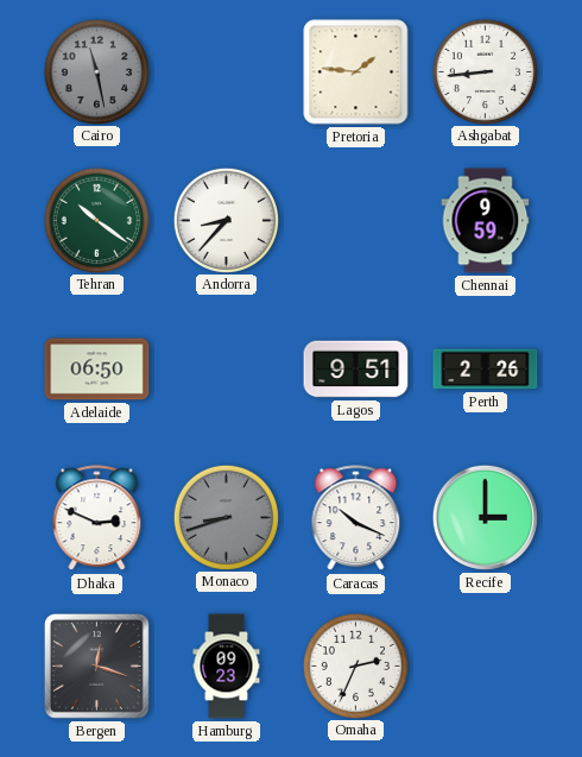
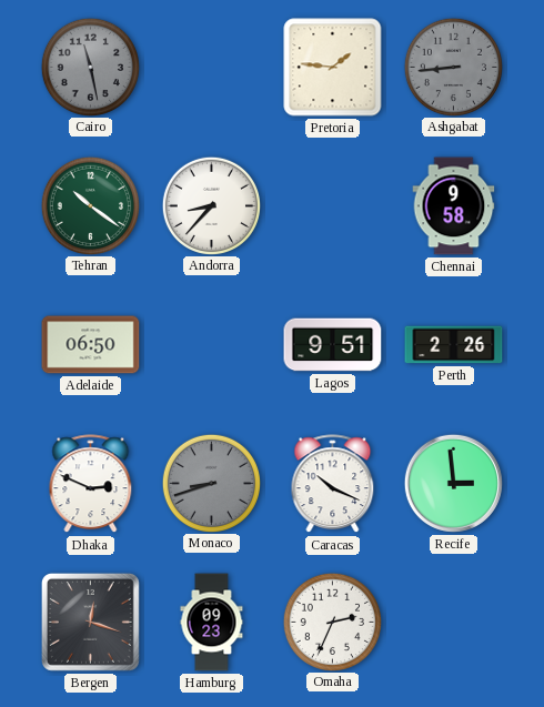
Ashgabat dial: white -> grey (453, 67)
Chennai: 9:59 -> 9:58 (454, 206)
Recife: 3:00 -> 2:59 (453, 483)
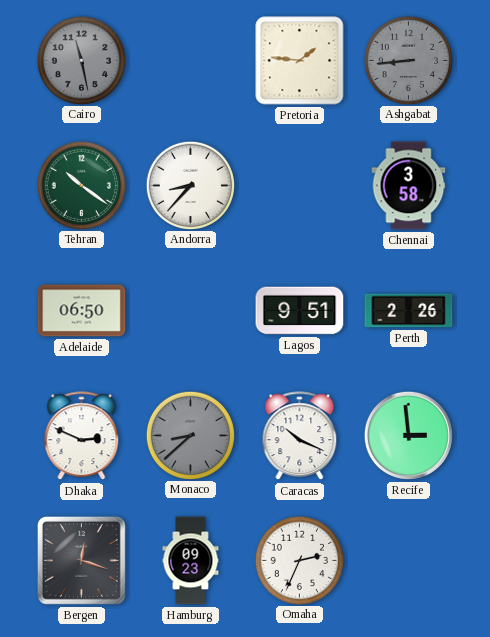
Chennai: 9:58 -> 3:58 (409, 186)
Monaco: 8:42 -> 8:38 (190, 435)
